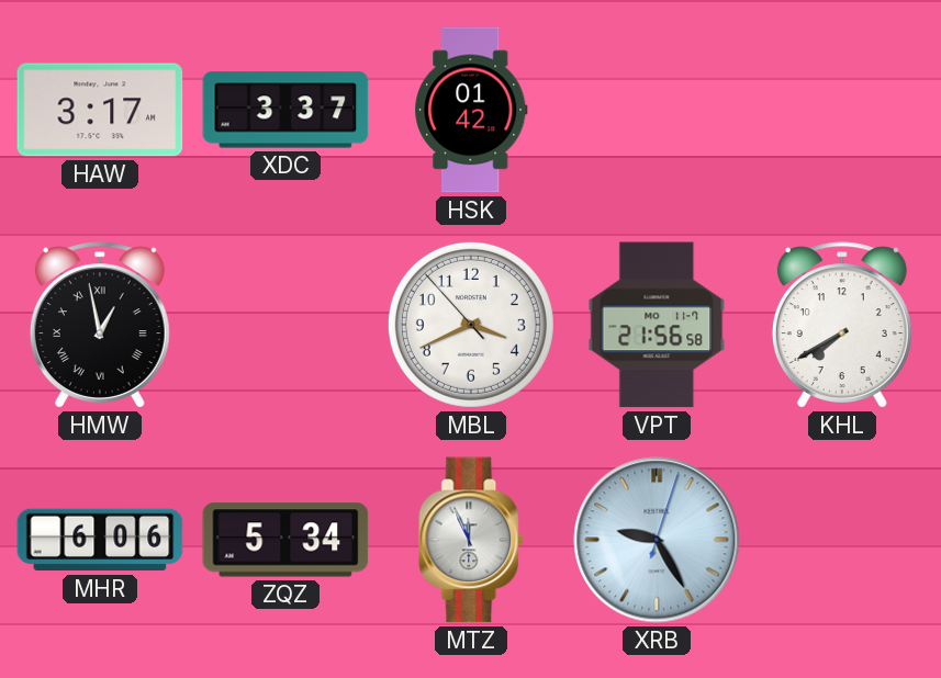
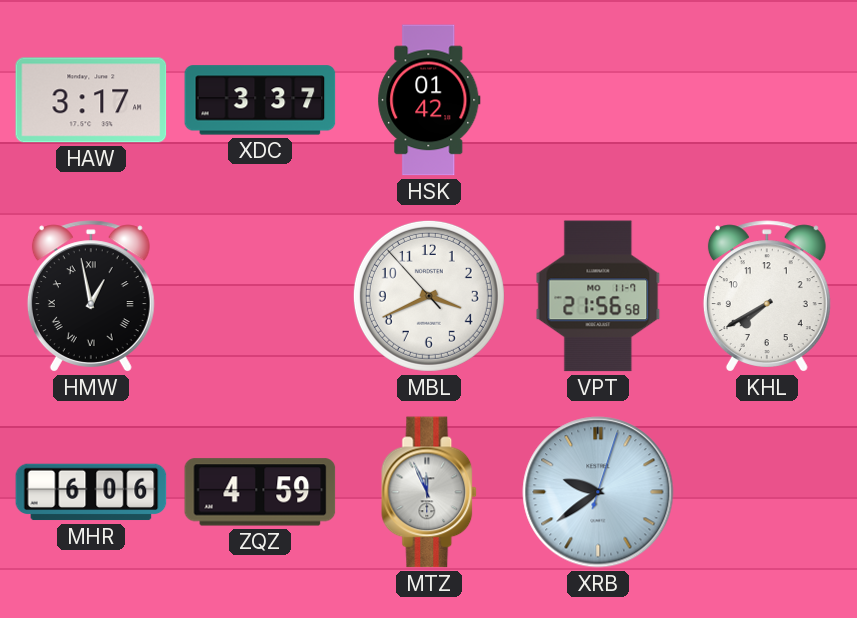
ZQZ: 5:34 -> 4:59 (260, 492)
XRB: 9:25 -> 9:39 (598, 492)
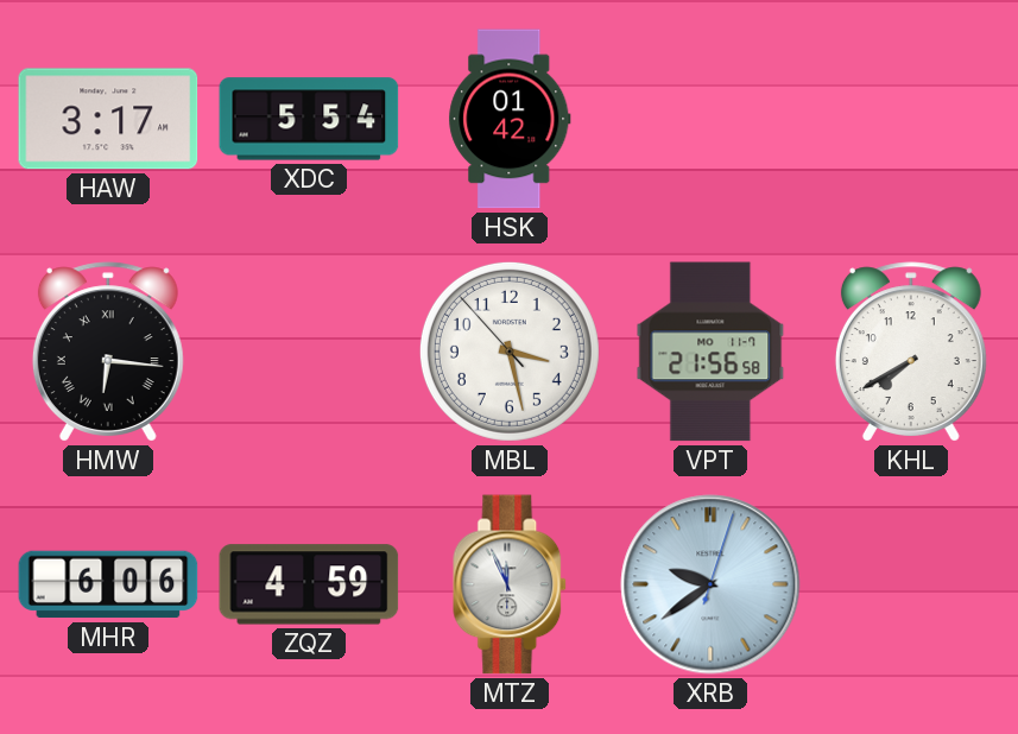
XDC: 3:37 -> 5:54 (309, 119)
HMW: 12:58 -> 6:16 (108, 352)
MBL: 3:40 -> 3:27 (510, 352)
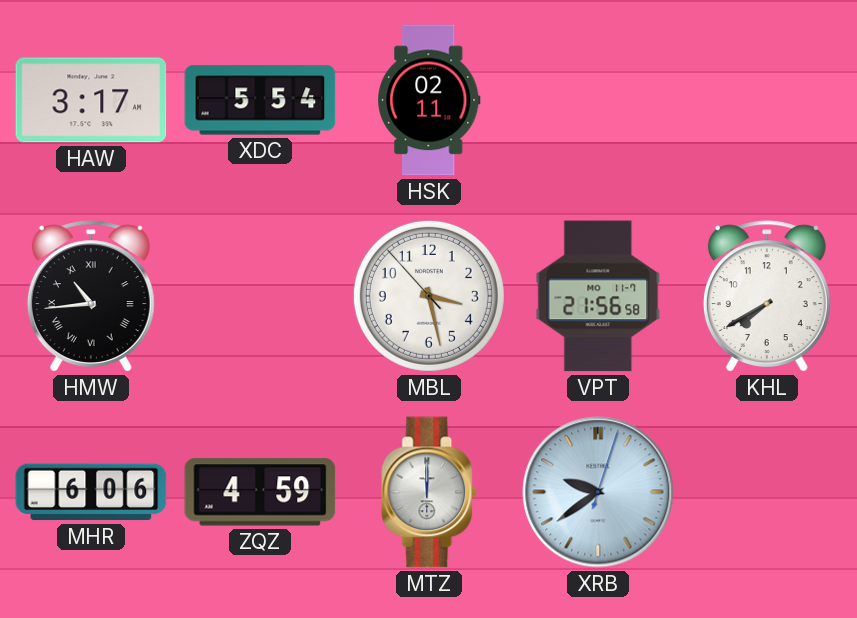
HSK: 01:42 -> 02:11 (429, 100)
HMW: 6:16 -> 10:44 (91, 296)
MTZ: 11:56 -> 12:00 (430, 492)
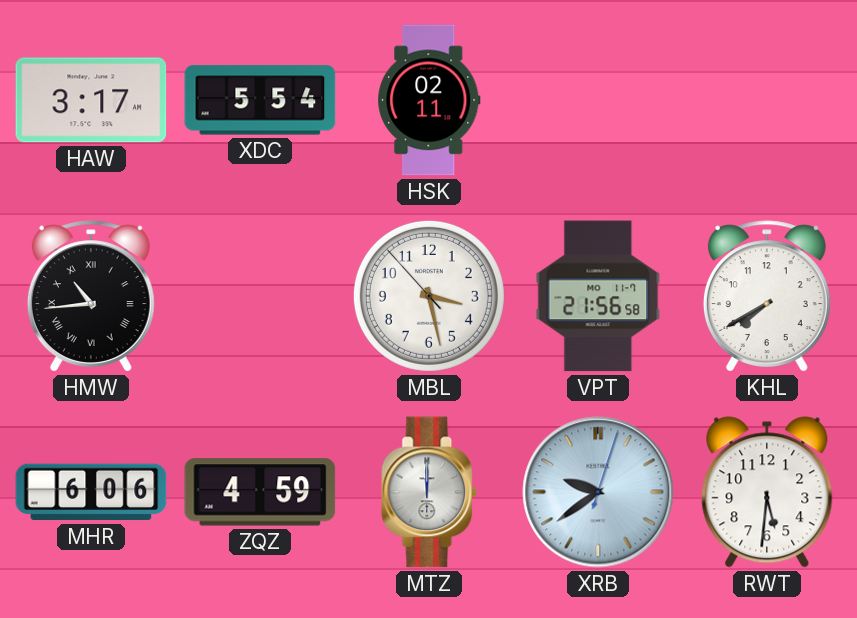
RWT: none -> 5:31 (767, 492)
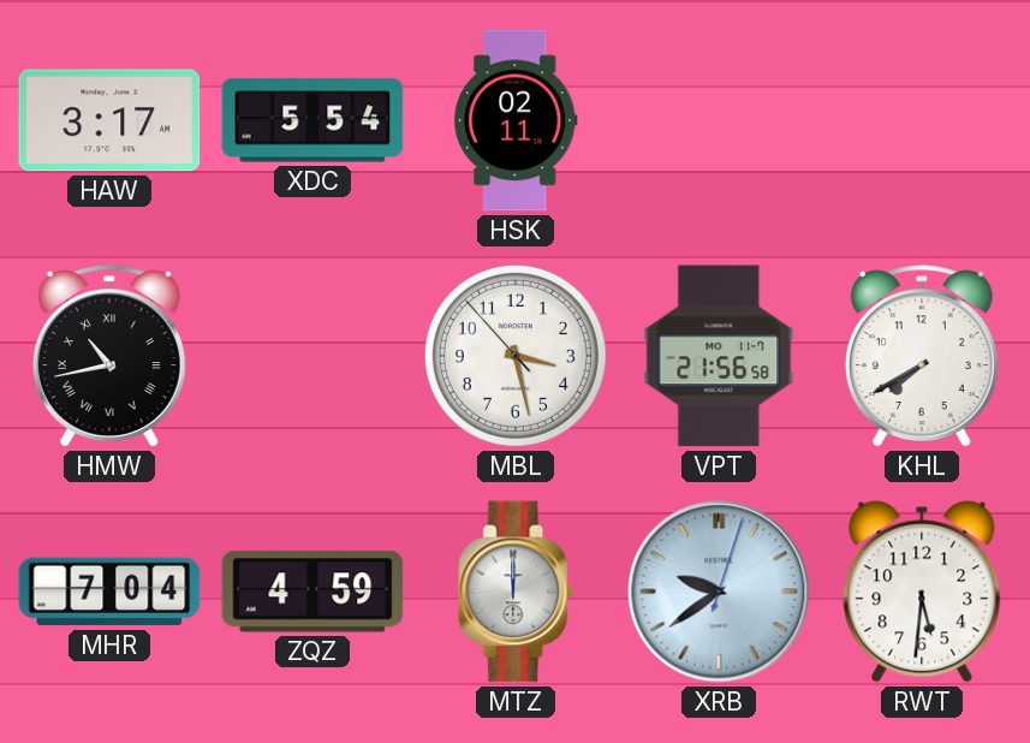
HMW: 10:44 -> 10:43 (109, 356)
MHR: 6:06 -> 7:04 (109, 592)
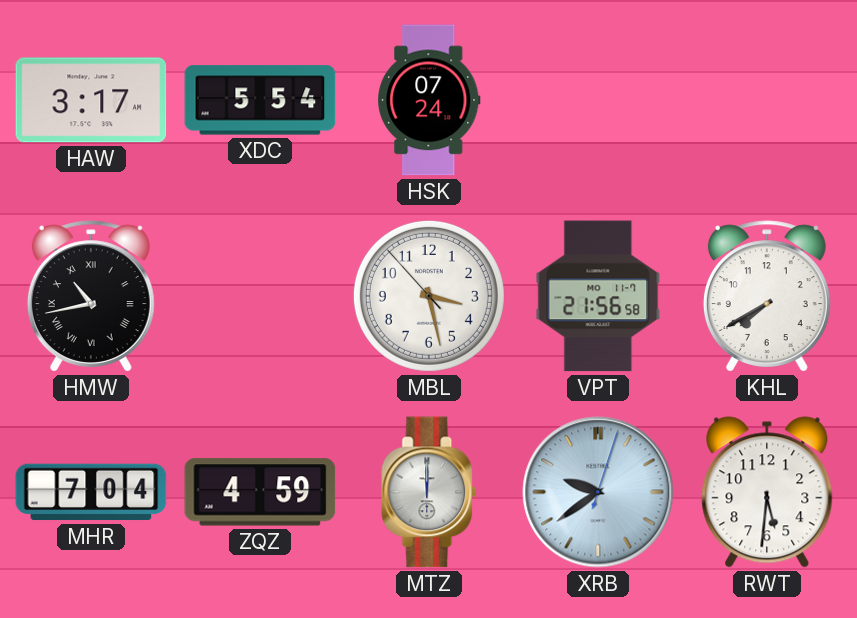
HSK: 02:11 -> 07:24 (429, 100)
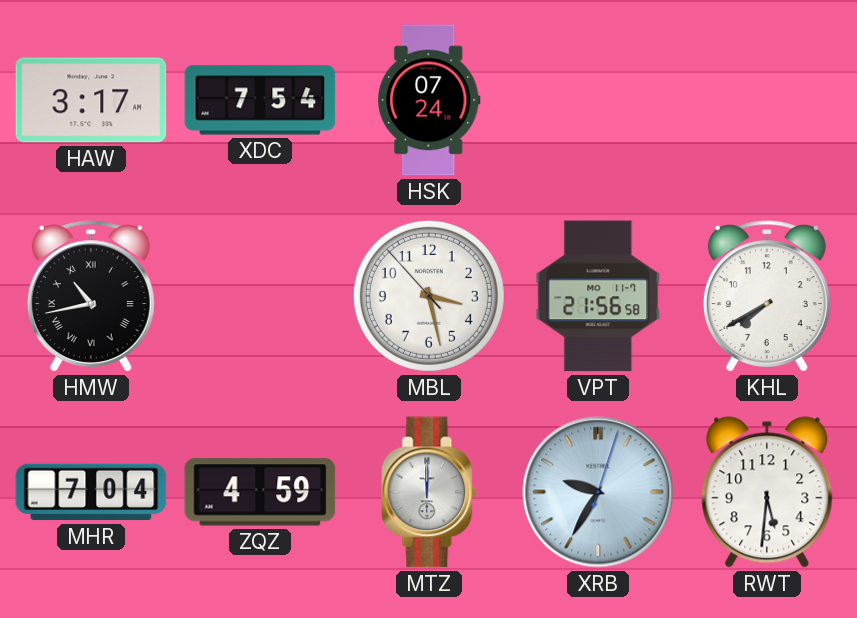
XDC: 5:54 -> 7:54 (260, 100)
XRB: 9:39 -> 9:35 (598, 492)
